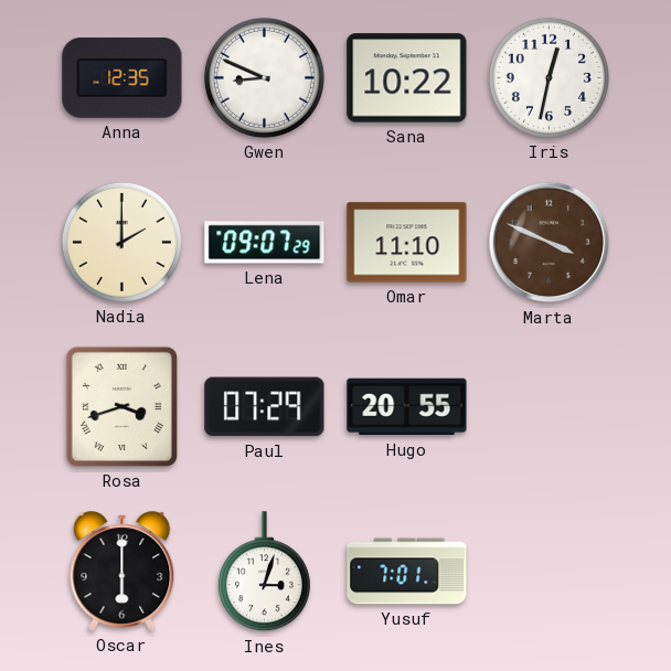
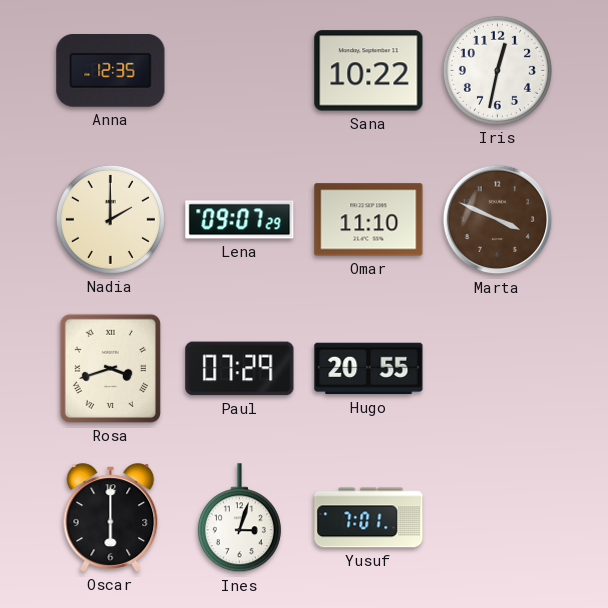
Gwen: 8:49 -> none (264, 77)
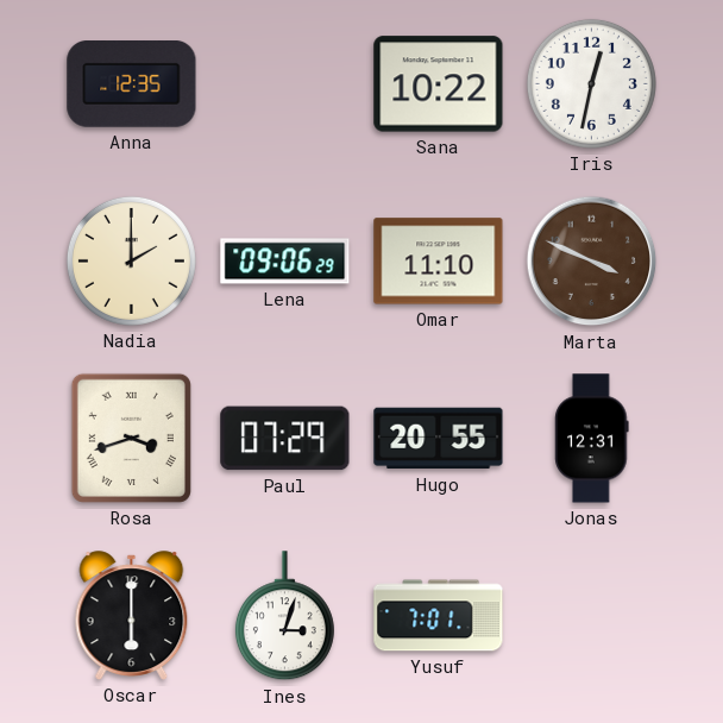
Lena: 09:07 -> 09:06 (285, 262)
Jonas: none -> 12:31 (592, 439)
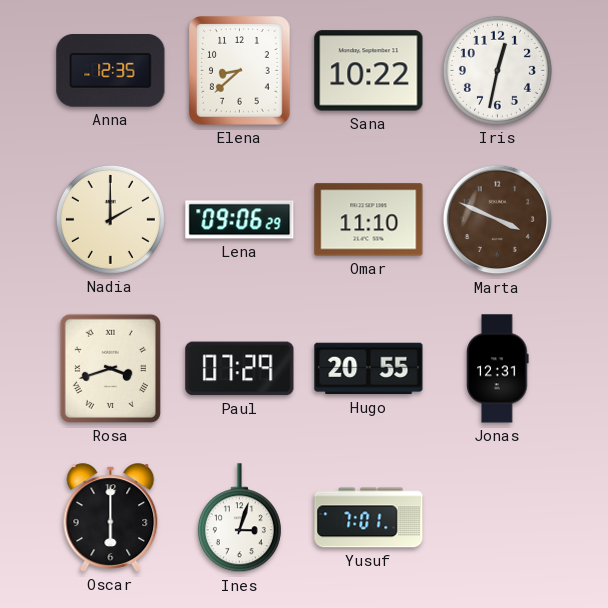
Elena: none -> 8:38 (240, 71)
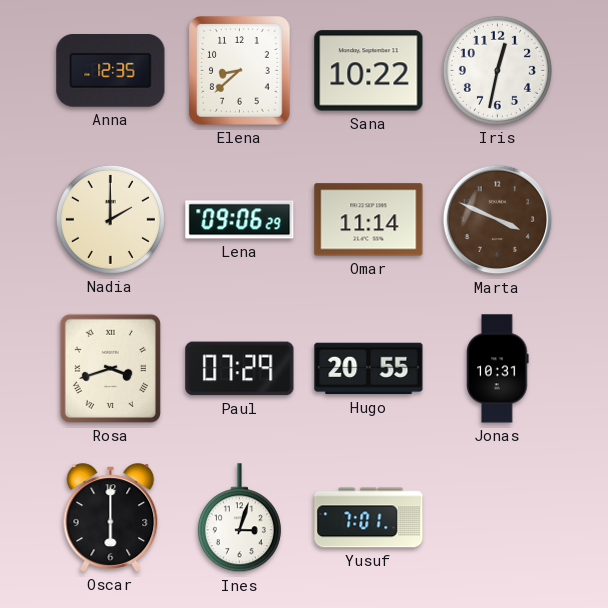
Omar: 11:10 -> 11:14 (369, 220)
Jonas: 12:31 -> 10:31 (498, 369)
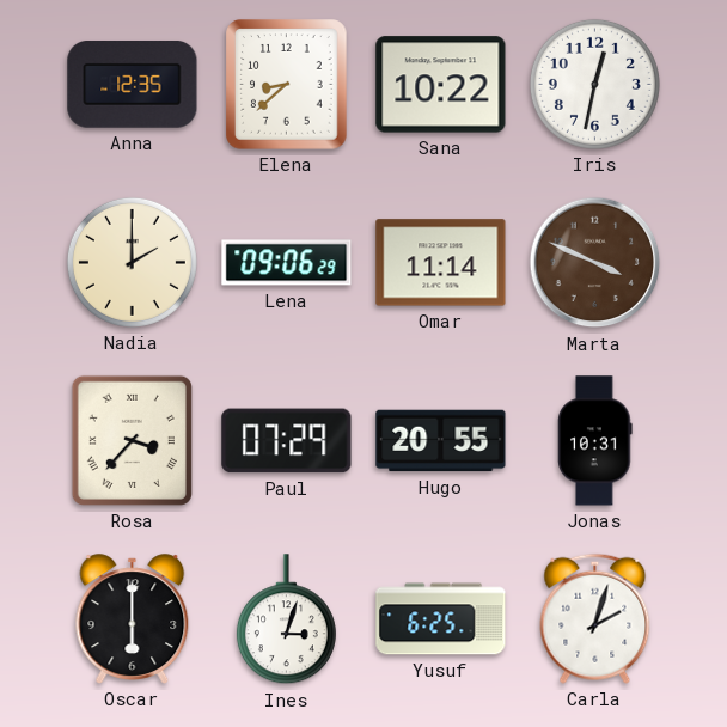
Rosa: 3:42 -> 3:37 (132, 440)
Yusuf: 7:01 -> 6:25 (441, 619)
Carla: none -> 2:03 (595, 618)
